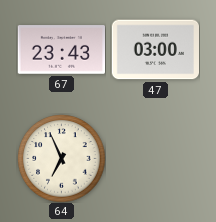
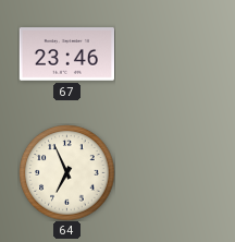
67: 23:43 -> 23:46 (66, 55)
47: 03:00 -> none (155, 50)
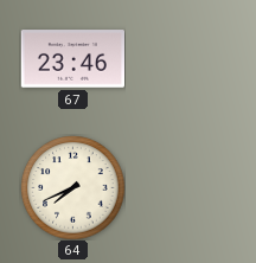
64: 6:56 -> 7:41 (72, 187)
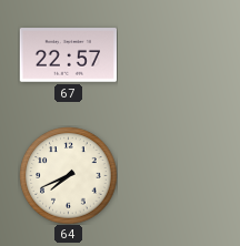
67: 23:46 -> 22:57 (68, 55)
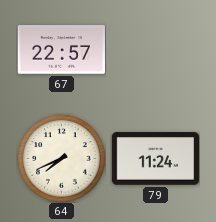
79: none -> 11:24 (155, 159)
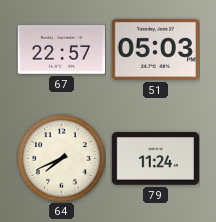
51: none -> 05:03 (155, 49)
